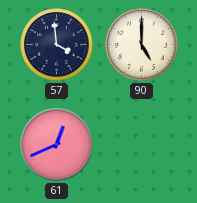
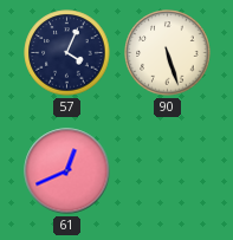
57: 3:59 -> 4:04 (67, 53)
90: 5:00 -> 5:27 (168, 53)
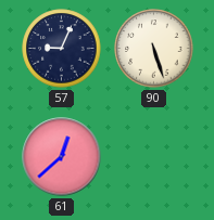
57: 4:04 -> 9:04 (62, 49)
61: 12:41 -> 12:38 (62, 157)
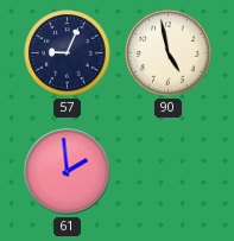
90: 5:27 -> 4:58 (169, 53)
61: 12:38 -> 1:59 (68, 172)
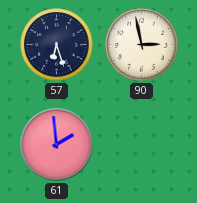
57: 9:04 -> 6:27 (57, 45)
90: 4:58 -> 2:58 (142, 45)
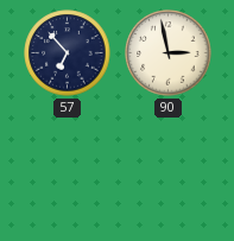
57: 6:27 -> 6:53 (68, 53)
61: 1:59 -> none (57, 145)
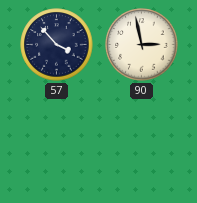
57: 6:53 -> 3:53 (57, 45)
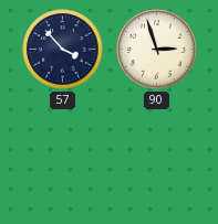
90: 2:58 -> 2:57 (157, 50)
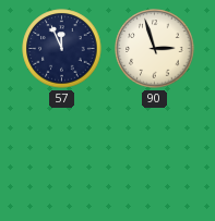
57: 3:53 -> 11:56 (62, 49)
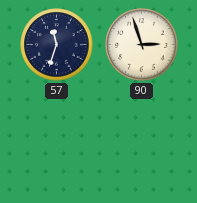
57: 11:56 -> 11:33 (57, 45)
